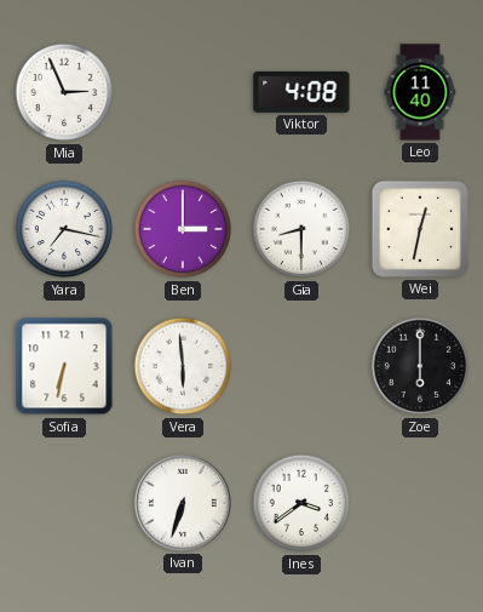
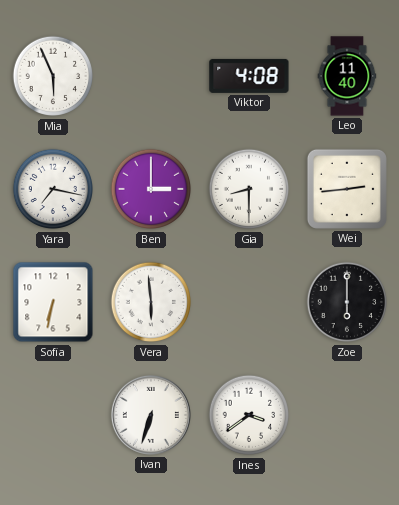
Mia: 2:56 -> 5:56 (53, 76)
Wei: 12:32 -> 2:44 (347, 189)
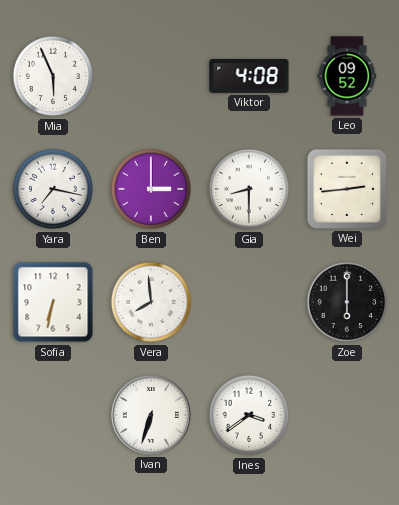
Leo: 11:40 -> 09:52 (347, 76)
Vera: 5:59 -> 7:59 (151, 302)
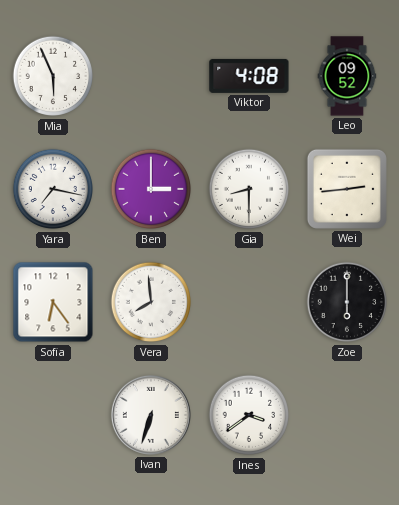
Sofia: 6:32 -> 6:24 (53, 302)
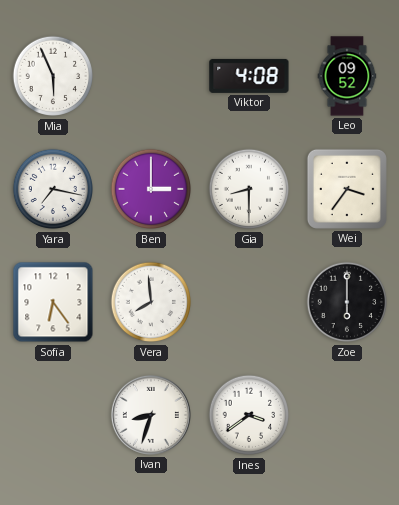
Wei: 2:44 -> 3:36 (347, 189)
Ivan: 6:33 -> 8:33 (151, 415)
